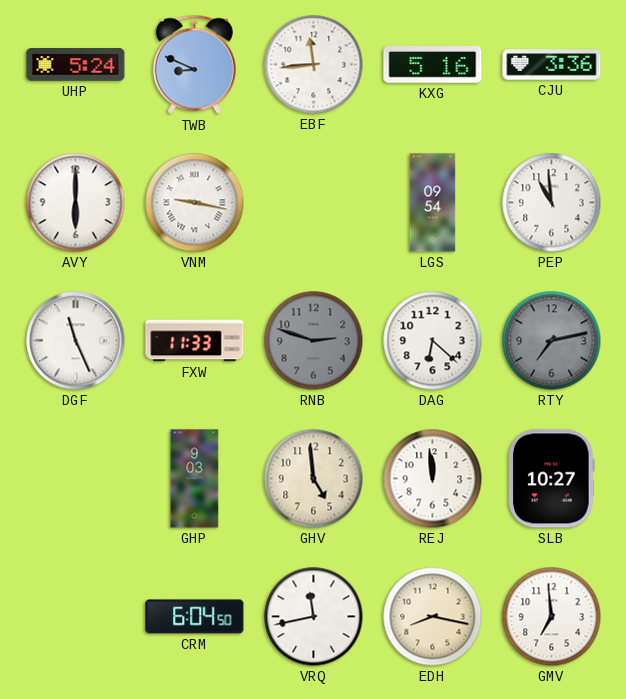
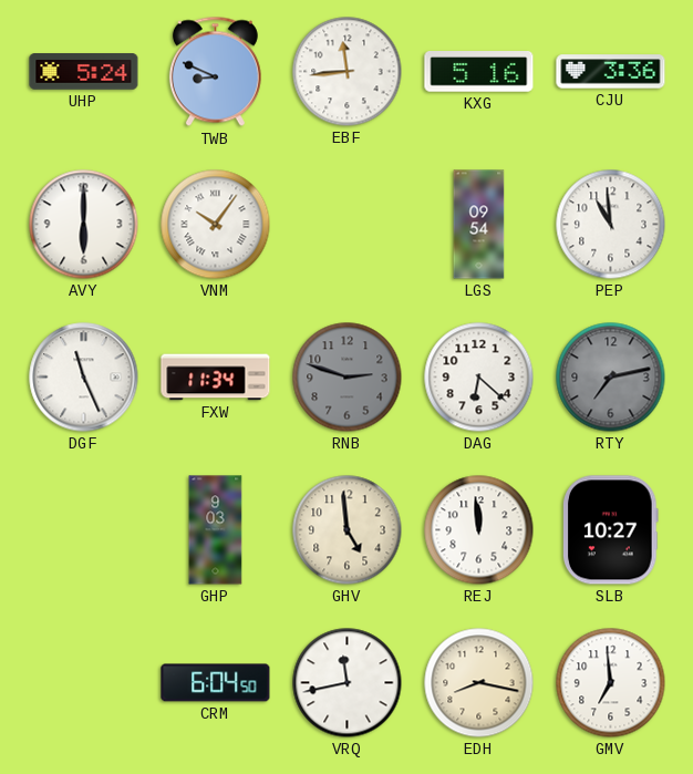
VNM: 9:17 -> 10:06 (216, 225)
FXW: 11:33 -> 11:34 (216, 378)
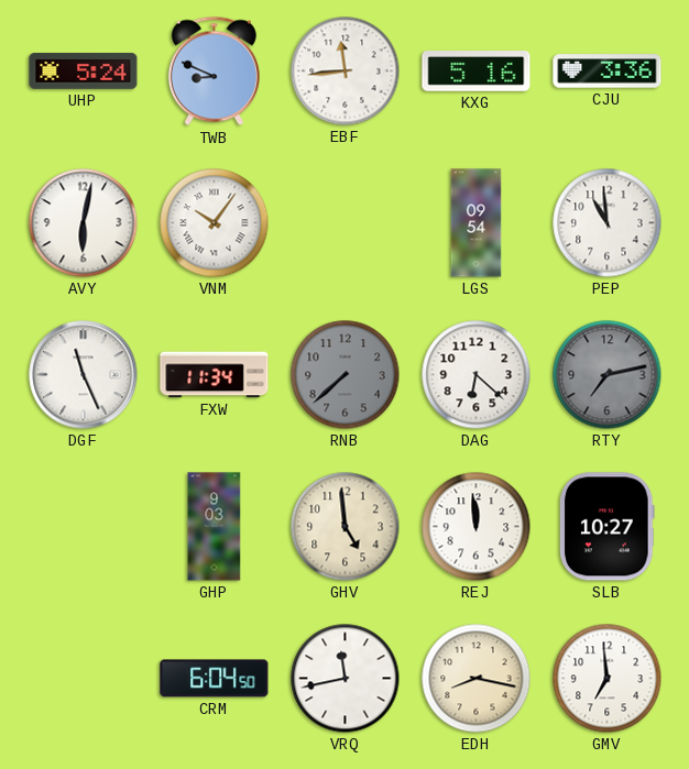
AVY: 6:00 -> 6:02 (84, 223)
RNB: 2:48 -> 7:38 (346, 375)
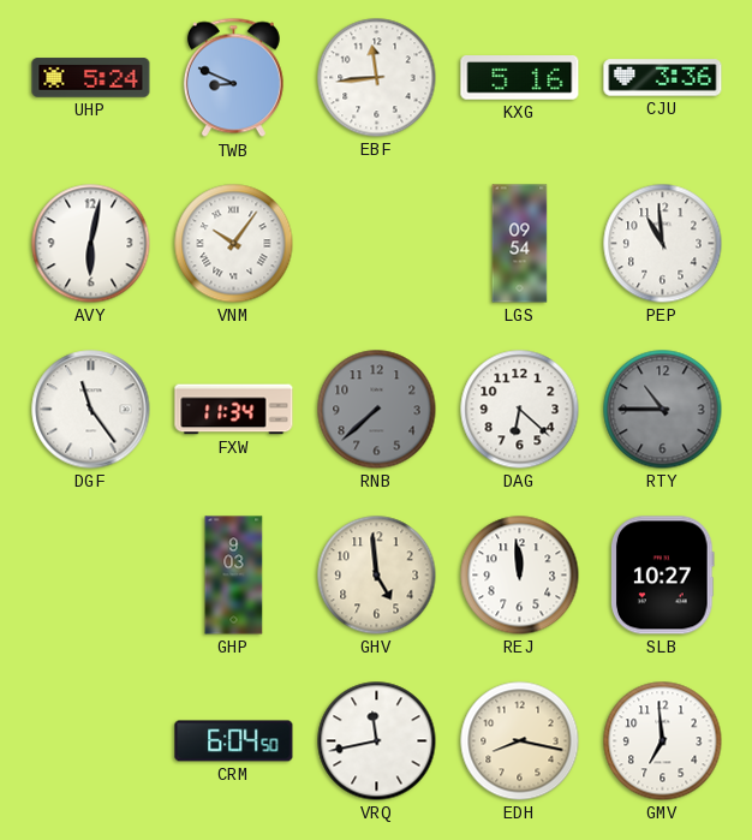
DGF: 11:26 -> 11:24 (91, 410)
RTY: 7:13 -> 10:45 (663, 410)
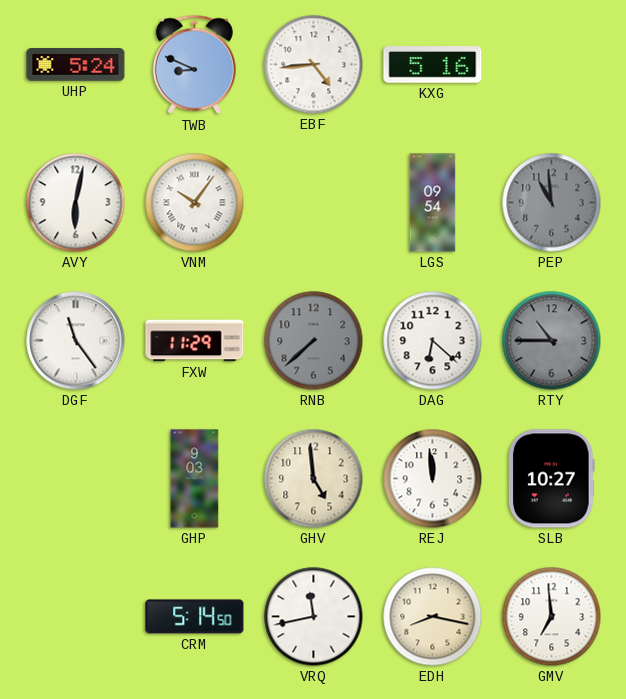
EBF: 11:44 -> 4:44 (314, 65)
CJU: 3:36 -> none (663, 78)
PEP dial: white -> grey (552, 203)
FXW: 11:34 -> 11:29 (195, 341)
CRM: 6:04 -> 5:14 (195, 617)
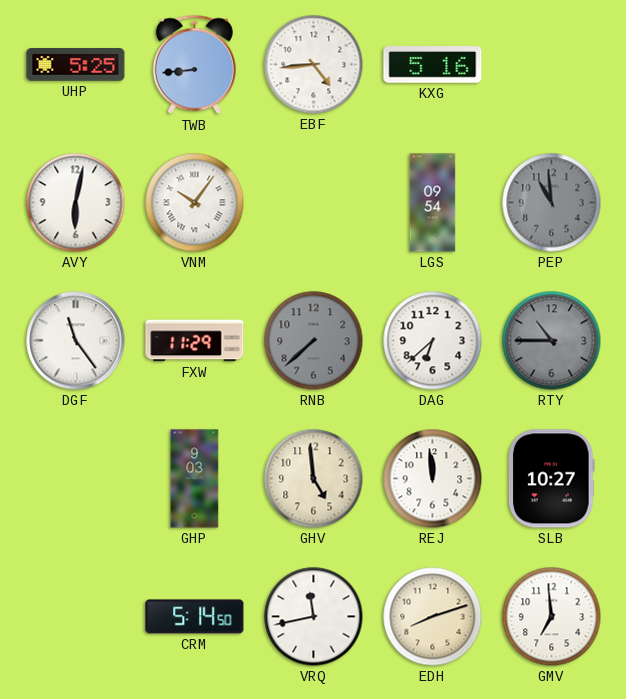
UHP: 5:24 -> 5:25 (76, 65)
TWB: 8:49 -> 8:44 (194, 65)
DAG: 6:22 -> 6:38 (433, 341)
EDH: 8:17 -> 8:12 (433, 617)
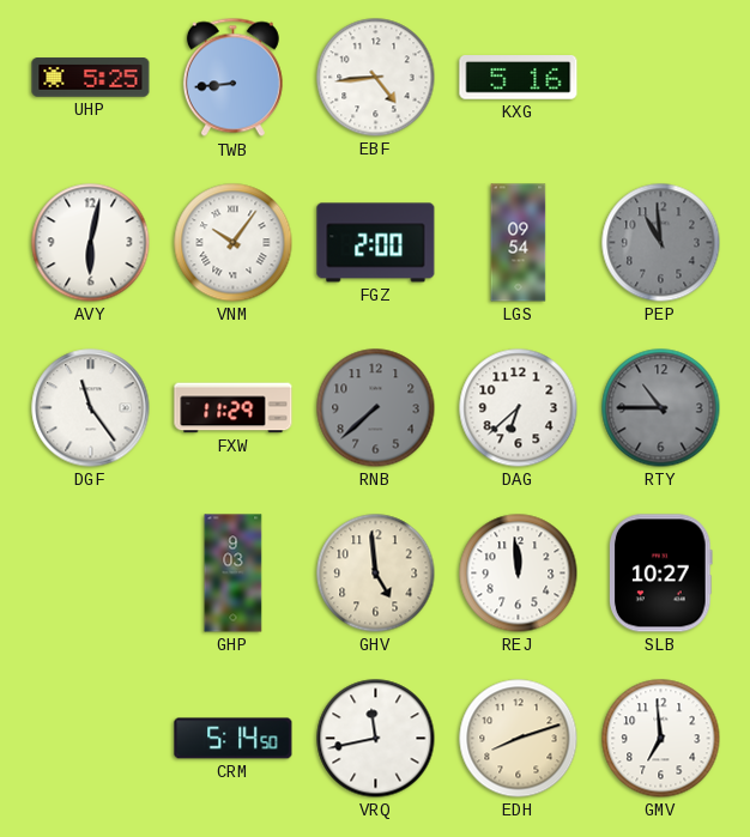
FGZ: none -> 2:00 (376, 243)
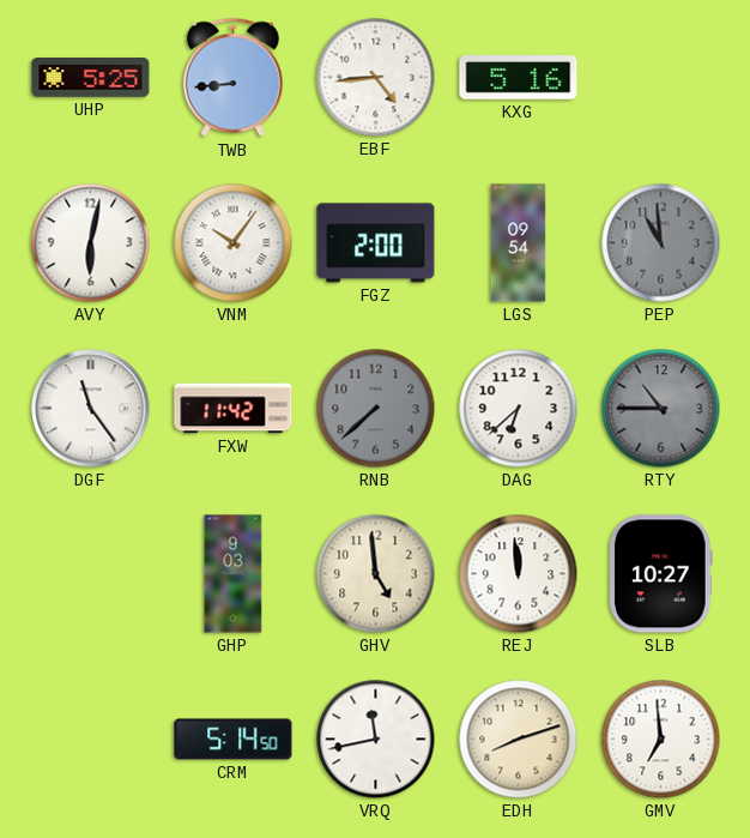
FXW: 11:29 -> 11:42 (234, 409)
